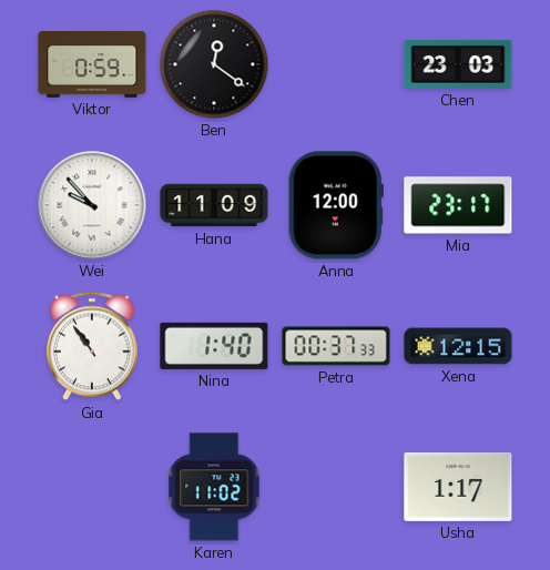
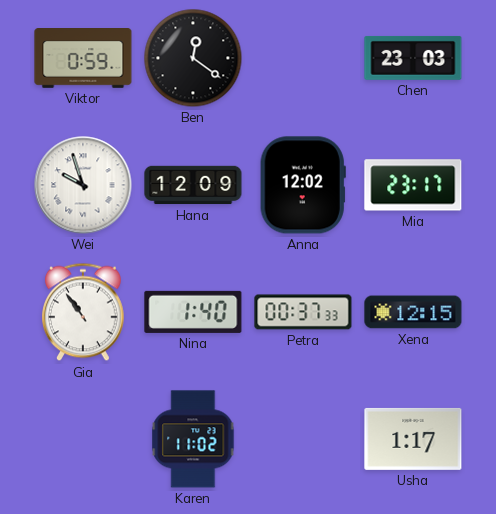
Wei: 9:53 -> 9:57 (83, 185)
Hana: 11:09 -> 12:09 (193, 185)
Anna: 12:00 -> 12:02 (303, 185)
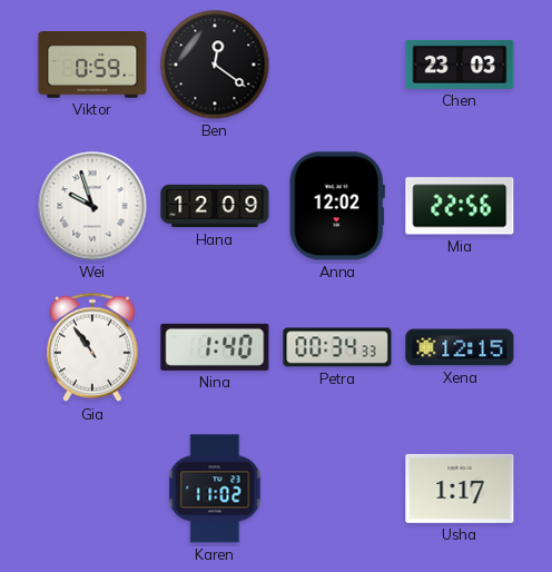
Mia: 23:17 -> 22:56 (460, 206)
Petra: 00:37 -> 00:34 (337, 347)
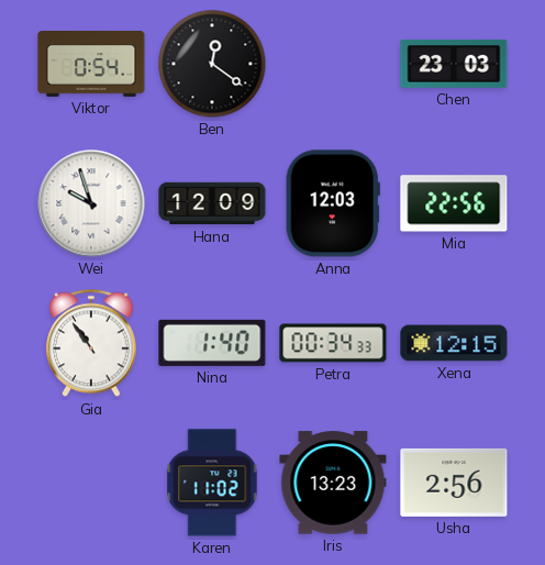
Viktor: 0:59 -> 0:54 (91, 64)
Anna: 12:02 -> 12:03 (333, 203)
Iris: none -> 13:23 (333, 483)
Usha: 1:17 -> 2:56 (454, 483)
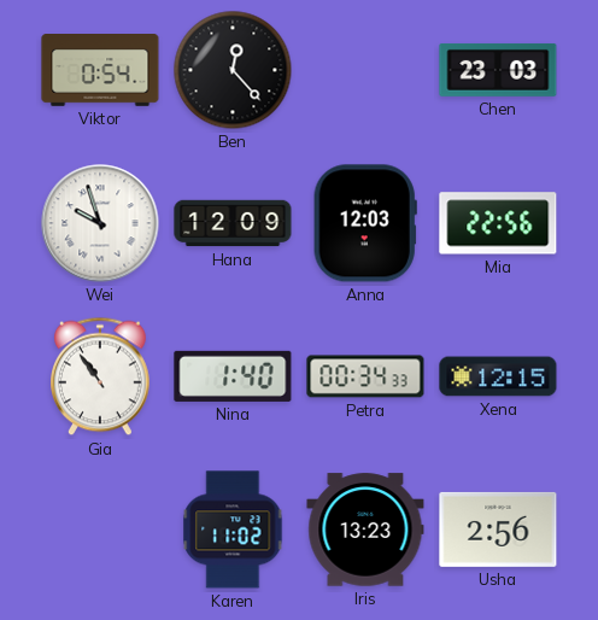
Ben: 12:21 -> 12:23 (233, 70)
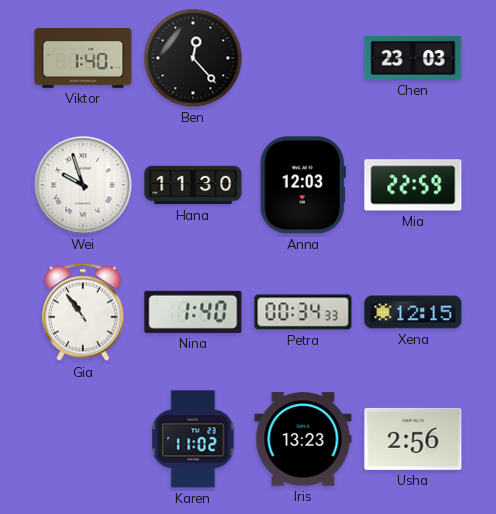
Viktor: 0:54 -> 1:40 (83, 58)
Hana: 12:09 -> 11:30 (193, 185)
Mia: 22:56 -> 22:59 (413, 185)
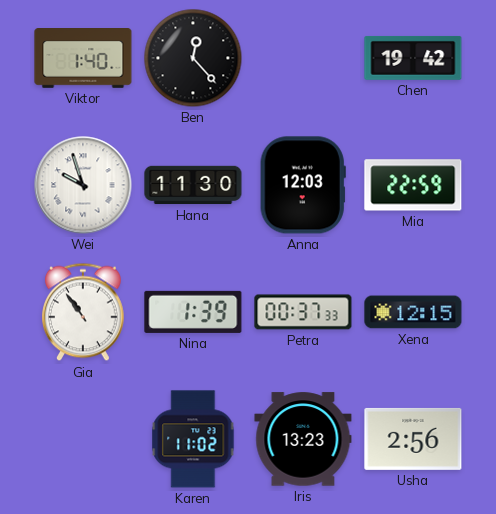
Chen: 23:03 -> 19:42 (413, 58)
Nina: 1:40 -> 1:39 (193, 312)
Petra: 00:34 -> 00:37 (303, 312)
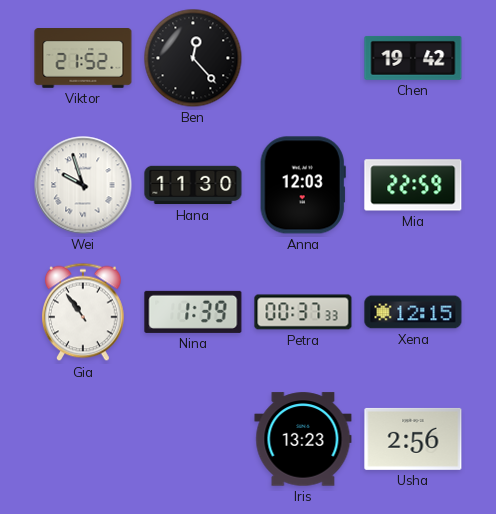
Viktor: 1:40 -> 21:52 (83, 58)
Karen: 11:02 -> none (193, 439)
